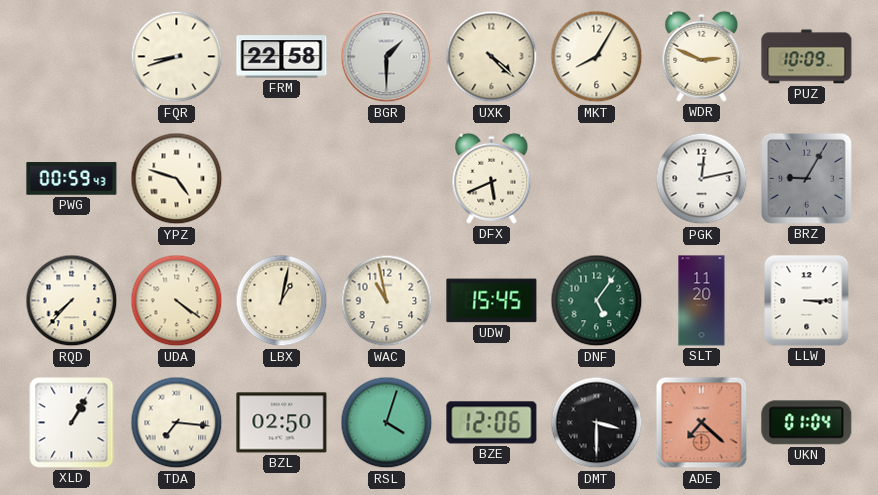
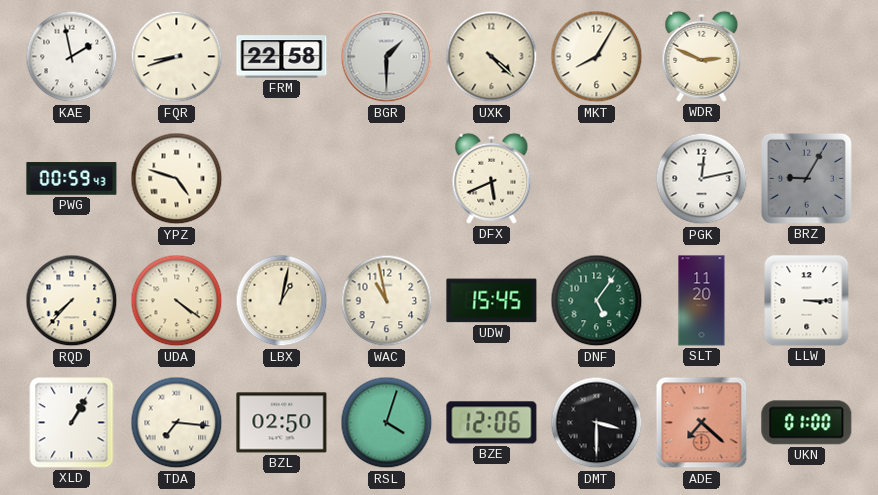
KAE: none -> 1:58 (72, 57)
PUZ: 10:09 -> none (807, 57)
UKN: 01:04 -> 01:00 (807, 423)
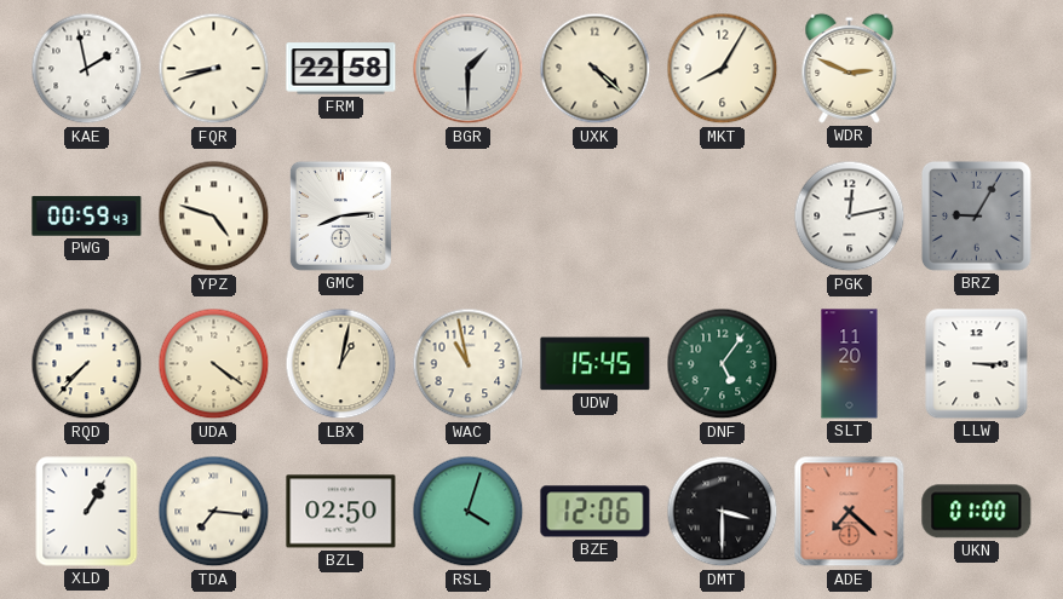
GMC: none -> 8:14 (340, 215)
DFX: 5:41 -> none (492, 178)
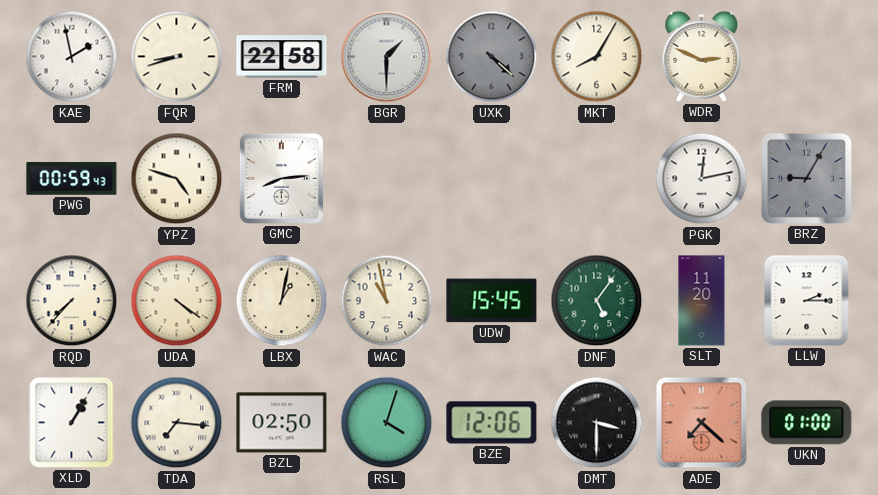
UXK dial: cream -> grey (492, 57)
LLW: 3:15 -> 2:15 (807, 301)
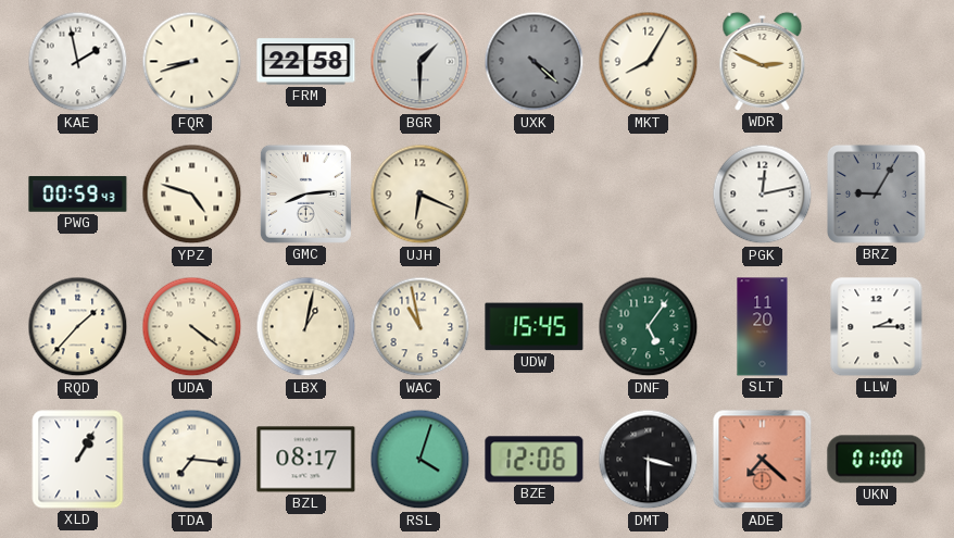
UJH: none -> 6:19 (420, 195)
RQD: 7:37 -> 1:37 (78, 327)
BZL: 02:50 -> 08:17 (306, 460)
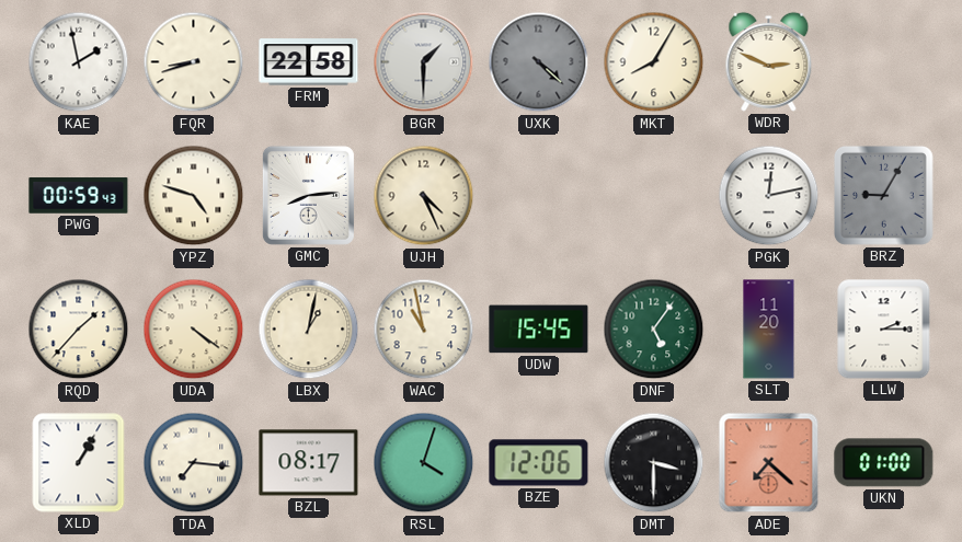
UJH: 6:19 -> 4:26 (424, 196)
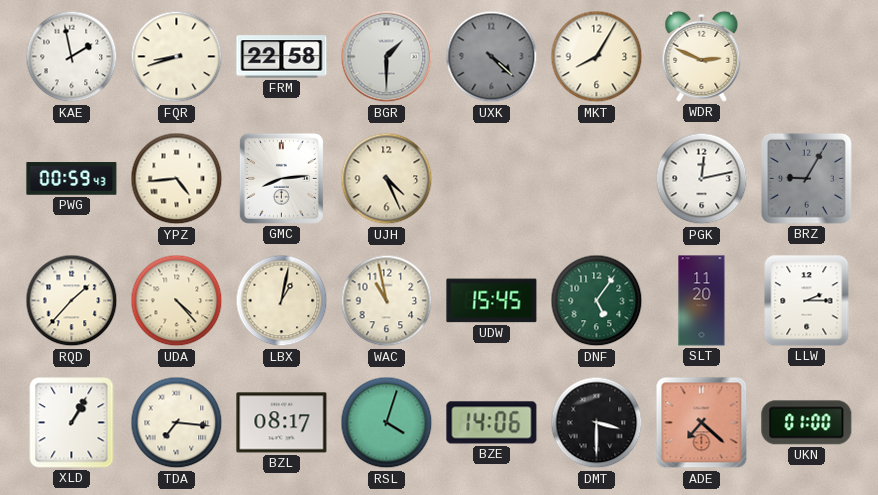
YPZ: 4:48 -> 4:44 (177, 179)
UDA: 4:21 -> 4:23 (177, 301)
BZE: 12:06 -> 14:06 (492, 423)
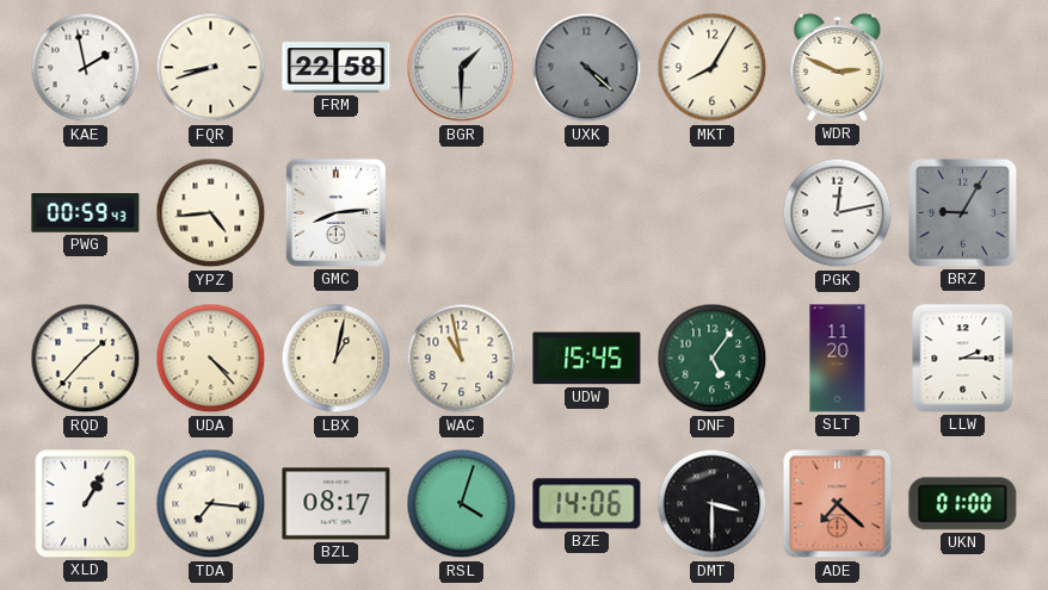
UJH: 4:26 -> none (387, 179)
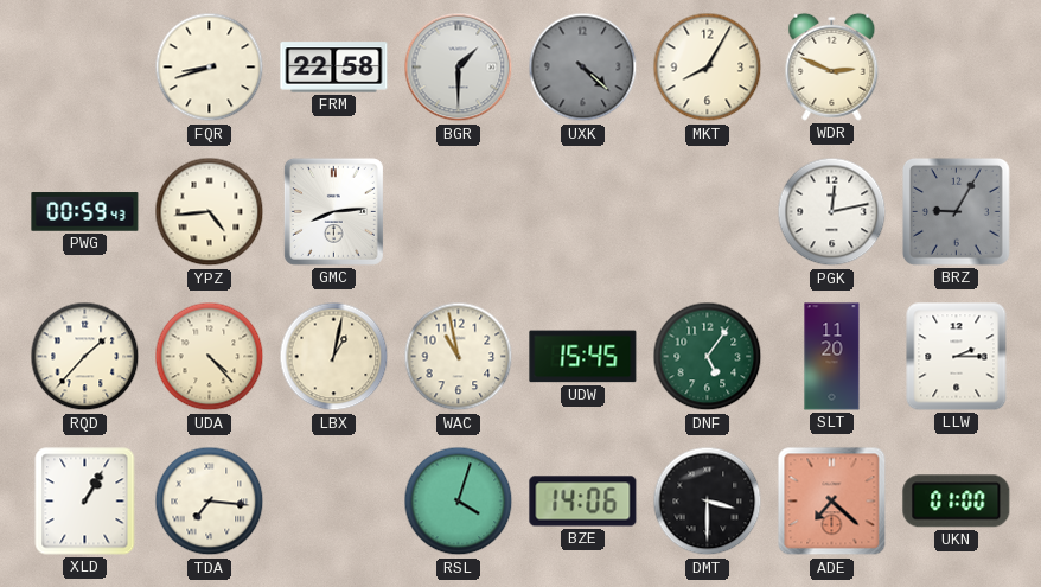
KAE: 1:58 -> none (86, 68)
BZL: 08:17 -> none (337, 504)
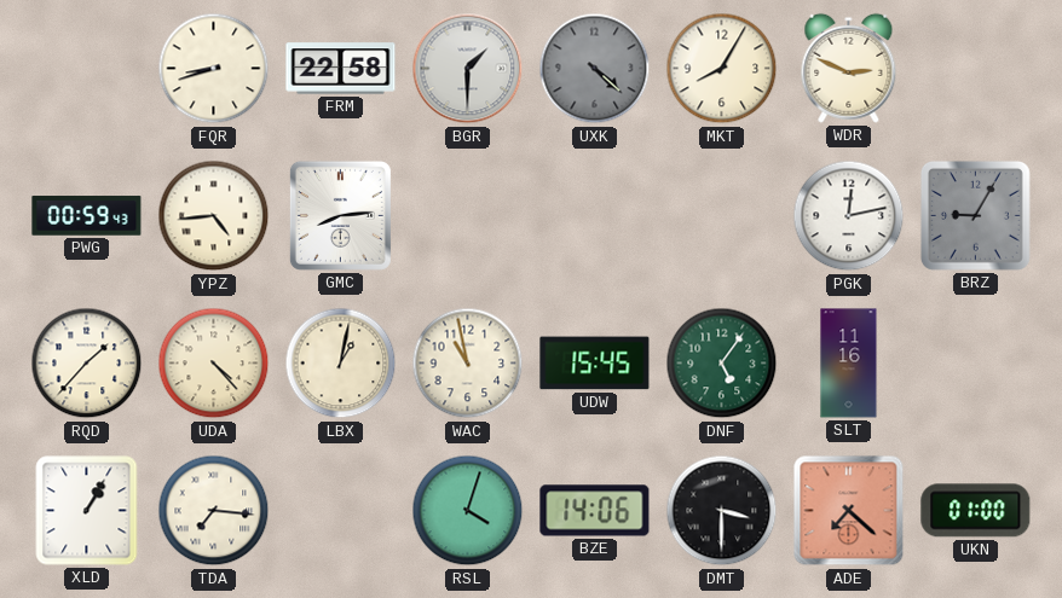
SLT: 11:20 -> 11:16 (849, 364)
LLW: 2:15 -> none (957, 357)
